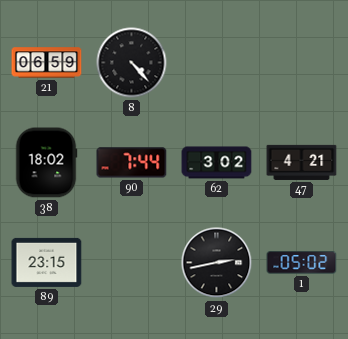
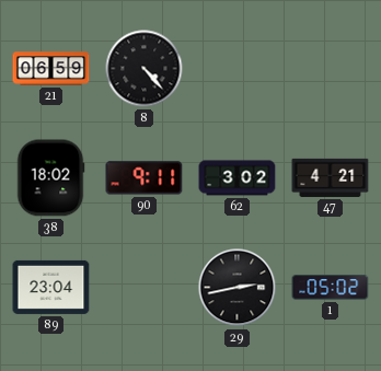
90: 7:44 -> 9:11 (145, 178)
89: 23:15 -> 23:04 (51, 287)
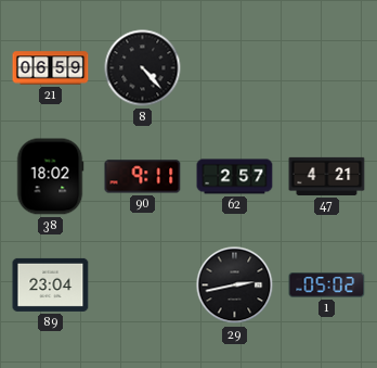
62: 3:02 -> 2:57 (235, 177)
